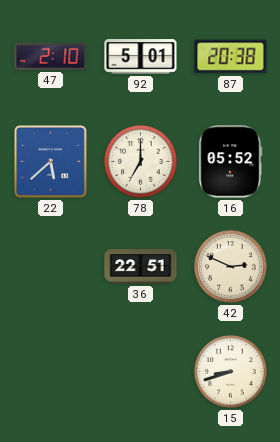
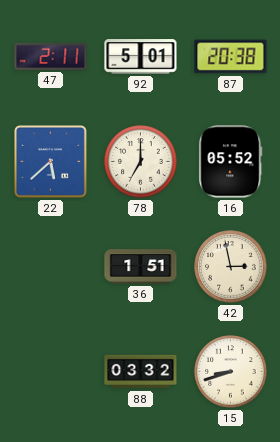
47: 2:10 -> 2:11 (51, 56)
36: 22:51 -> 1:51 (141, 267)
42: 2:49 -> 2:58 (231, 267)
88: none -> 03:32 (141, 372)
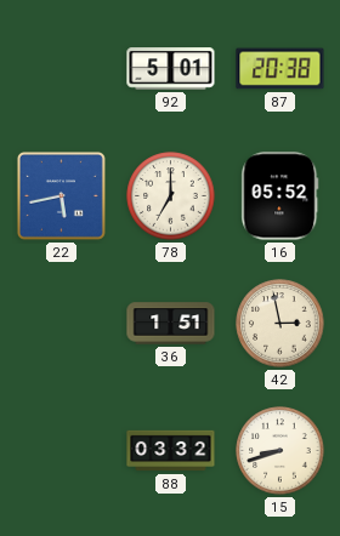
47: 2:11 -> none (51, 56)
22: 5:38 -> 5:43 (61, 195)
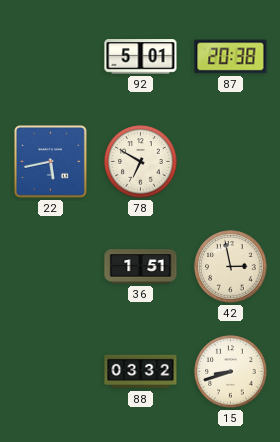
78: 7:00 -> 6:50 (141, 162)
16: 05:52 -> none (280, 196)
